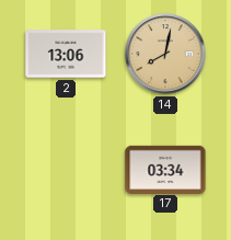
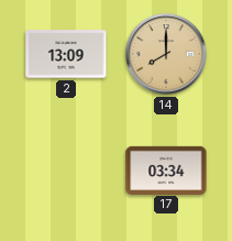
2: 13:06 -> 13:09 (66, 54)
14: 8:02 -> 8:00 (166, 54)
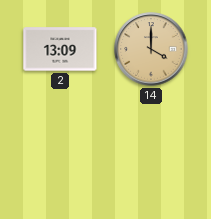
14: 8:00 -> 4:00 (151, 49)
17: 03:34 -> none (166, 169)
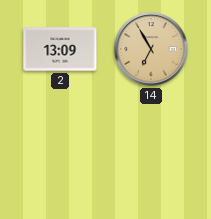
14: 4:00 -> 6:55 (151, 49)
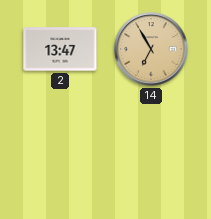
2: 13:09 -> 13:47 (60, 49)
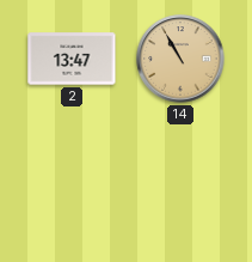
14: 6:55 -> 10:55 (180, 59)
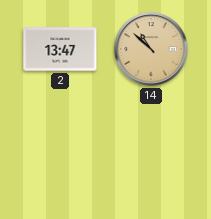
14: 10:55 -> 10:52 (151, 49)
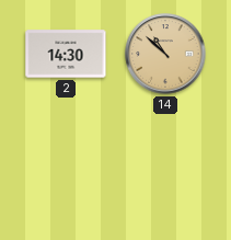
2: 13:47 -> 14:30 (66, 54)
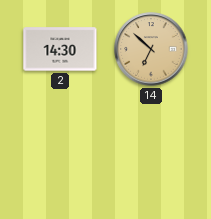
14: 10:52 -> 6:52 (151, 49)
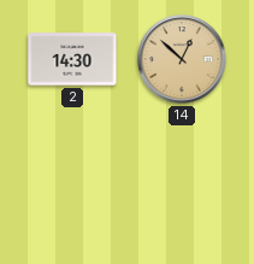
14: 6:52 -> 12:52 (182, 59)
